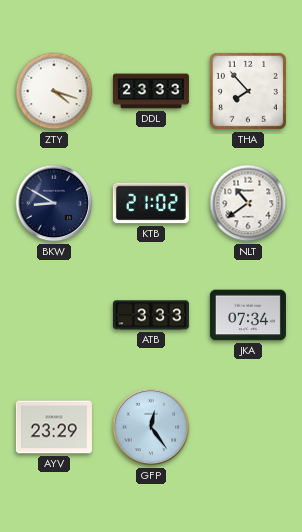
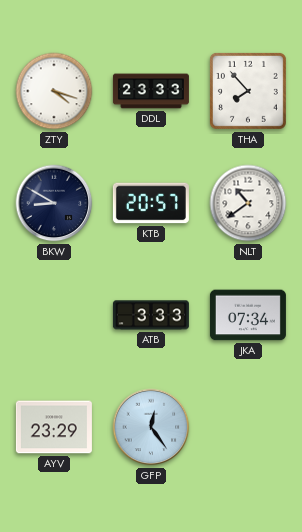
KTB: 21:02 -> 20:57 (151, 203)
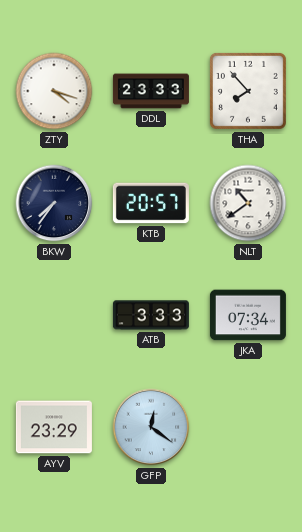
BKW: 8:50 -> 7:36 (54, 203)
GFP: 12:24 -> 12:21 (151, 427)
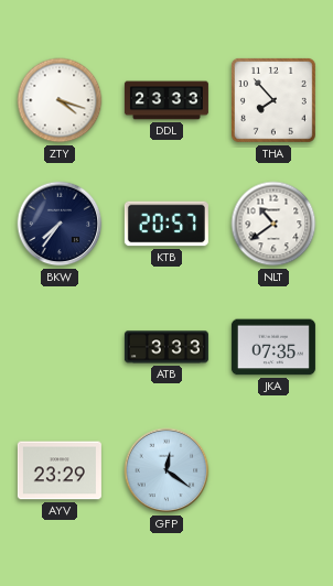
JKA: 07:34 -> 07:35 (273, 347)
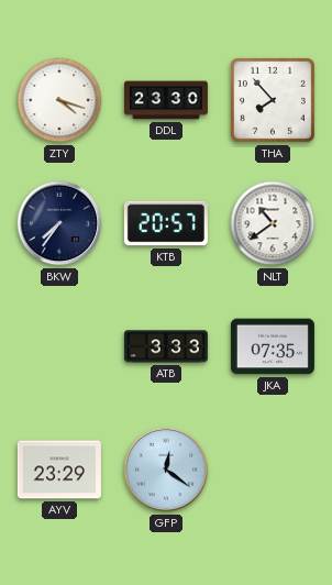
DDL: 23:33 -> 23:30 (166, 100)
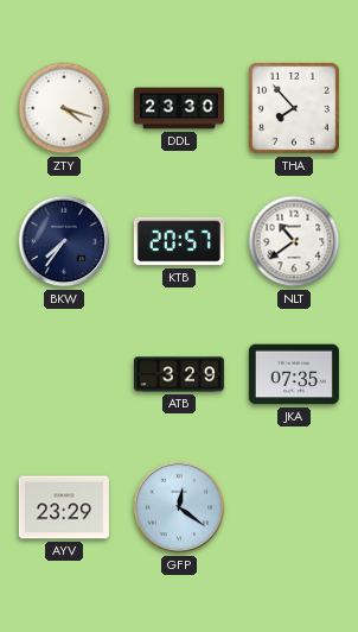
ATB: 3:33 -> 3:29 (179, 374)
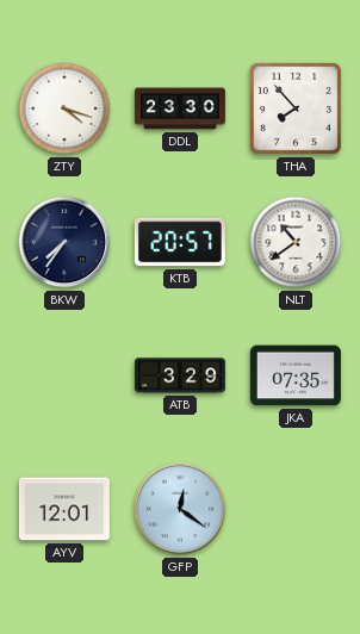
AYV: 23:29 -> 12:01 (64, 509)
